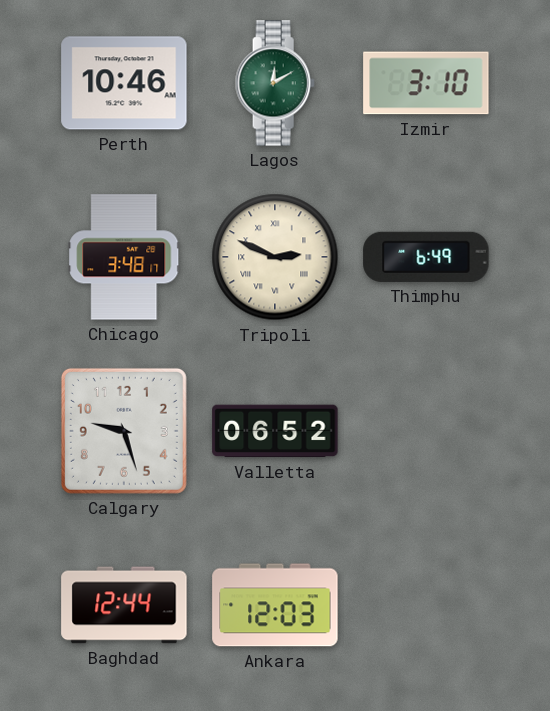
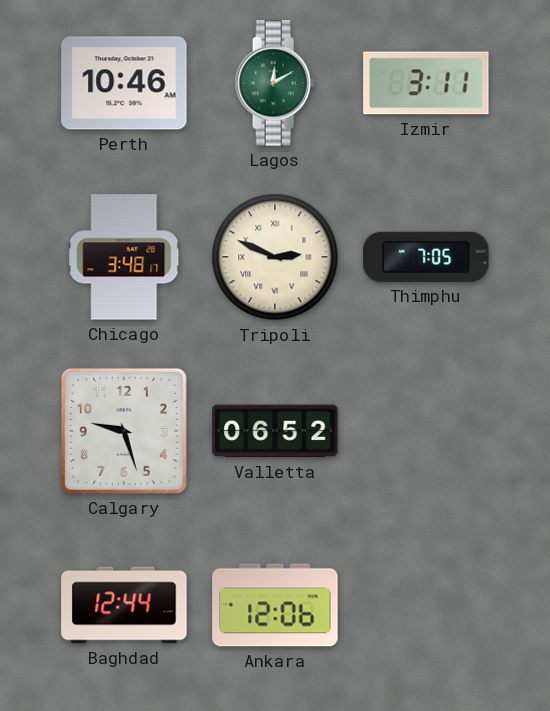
Izmir: 3:10 -> 3:11 (426, 83)
Thimphu: 6:49 -> 7:05 (426, 257)
Ankara: 12:03 -> 12:06 (275, 605)
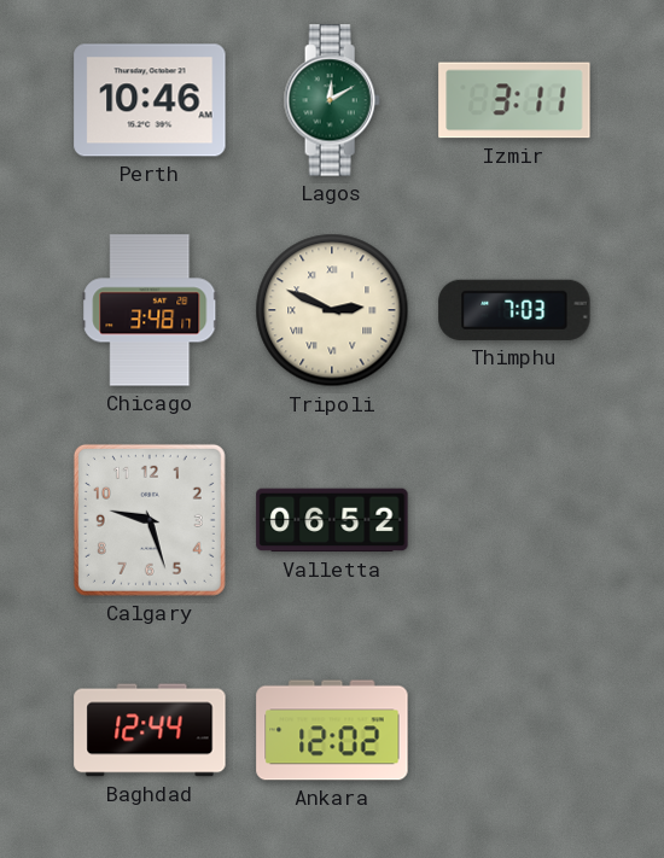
Thimphu: 7:05 -> 7:03 (514, 310)
Ankara: 12:06 -> 12:02 (332, 730)
